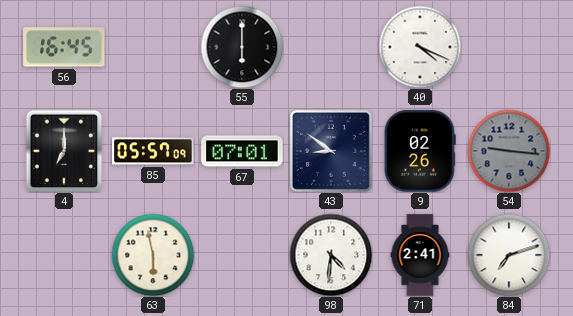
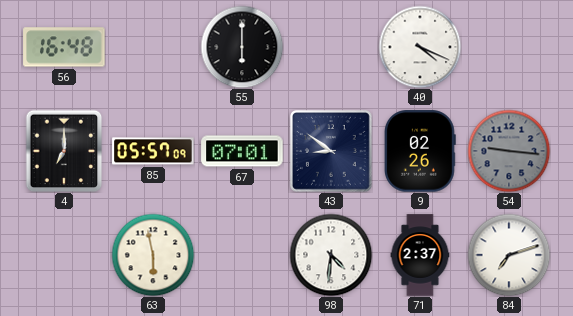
56: 16:45 -> 16:48 (64, 47)
71: 2:41 -> 2:37 (420, 255)
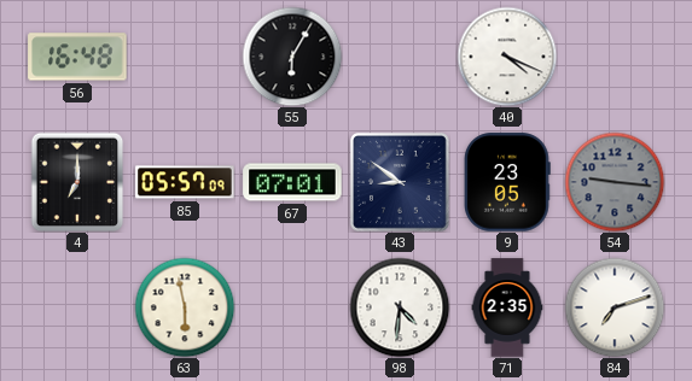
55: 6:00 -> 6:05 (292, 57)
9: 02:26 -> 23:05 (507, 182)
71: 2:37 -> 2:35 (507, 307)
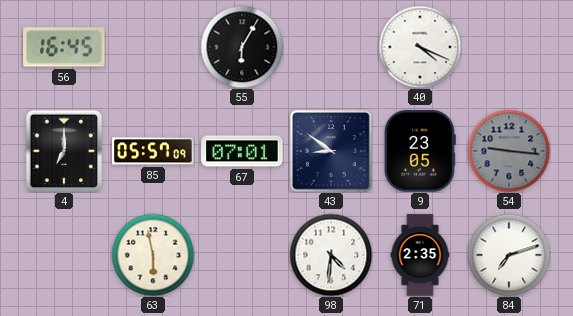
56: 16:48 -> 16:45 (64, 47)
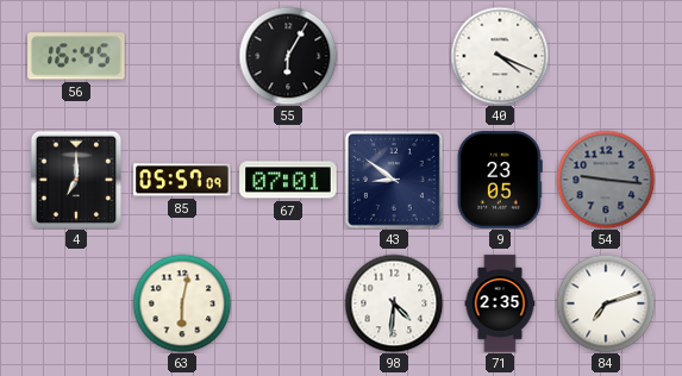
63: 5:58 -> 6:02 (182, 303)
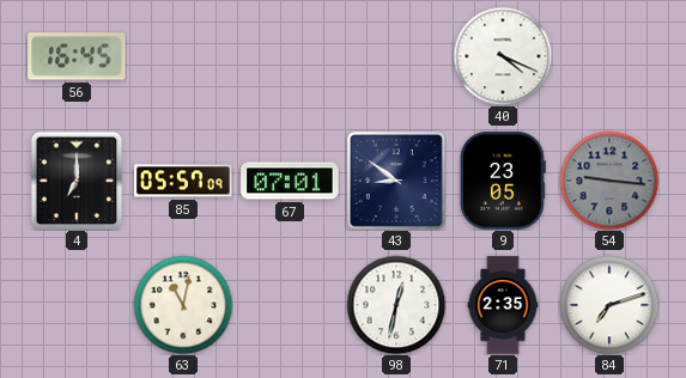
55: 6:05 -> none (288, 56)
63: 6:02 -> 11:02 (183, 305)
98: 4:31 -> 12:32 (396, 305)
